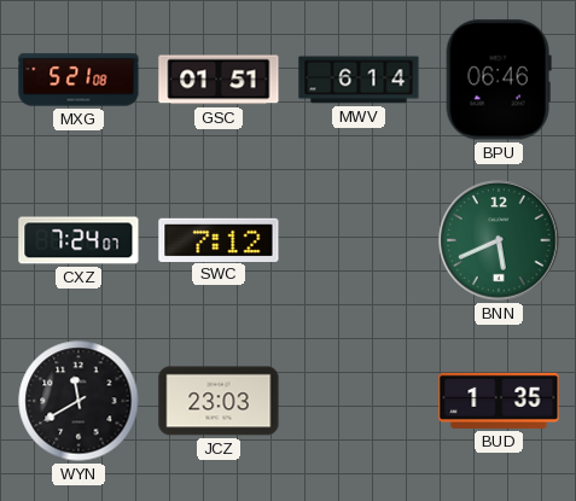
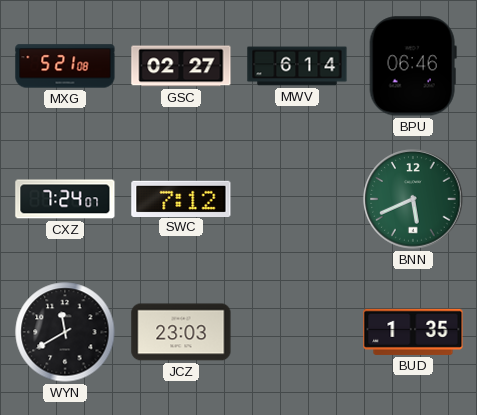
GSC: 01:51 -> 02:27 (181, 66)
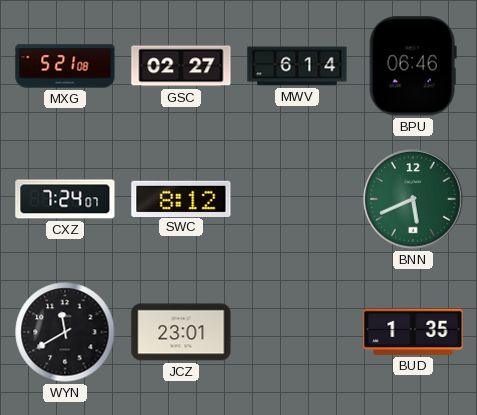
SWC: 7:12 -> 8:12 (181, 198)
JCZ: 23:03 -> 23:01 (181, 332)
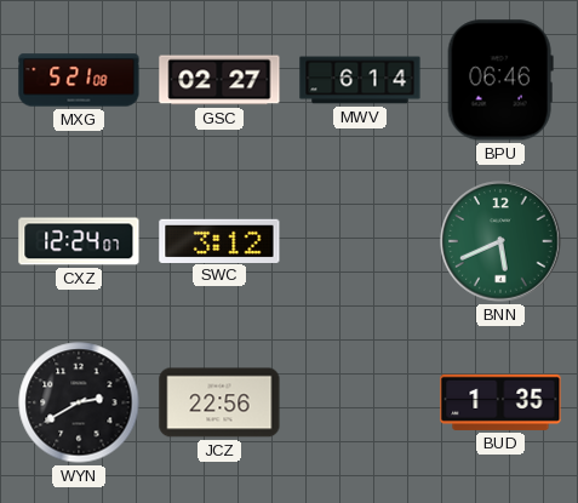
CXZ: 7:24 -> 12:24 (79, 241)
SWC: 8:12 -> 3:12 (219, 240)
WYN: 11:40 -> 2:40 (79, 402)
JCZ: 23:01 -> 22:56 (219, 402)
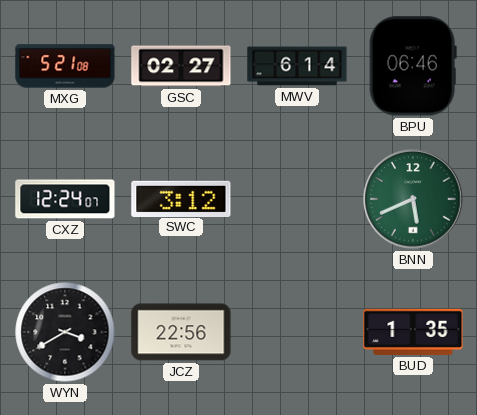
WYN: 2:40 -> 3:40 (65, 332)
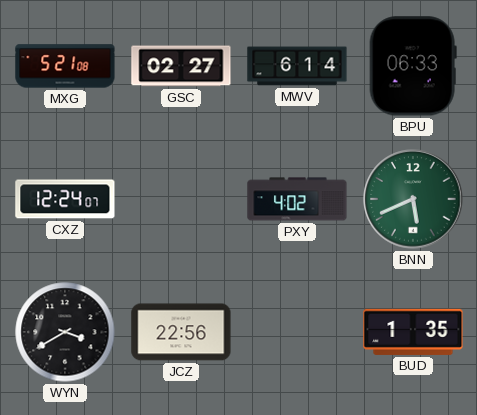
BPU: 06:46 -> 06:33 (413, 66)
SWC: 3:12 -> none (181, 198)
PXY: none -> 4:02 (297, 199)
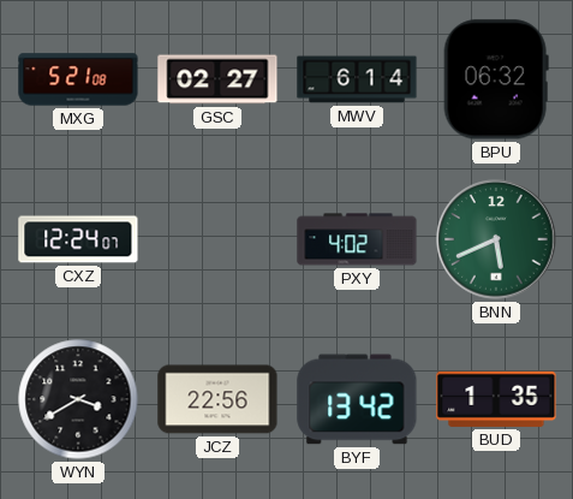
BPU: 06:33 -> 06:32 (496, 79)
BYF: none -> 13:42 (357, 399)
